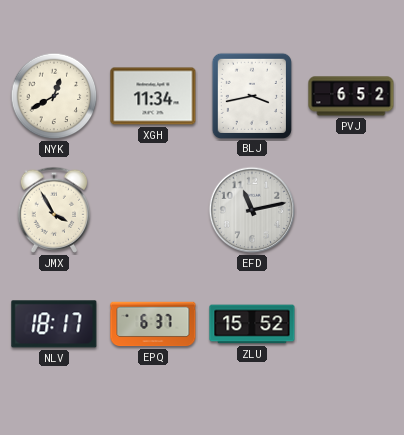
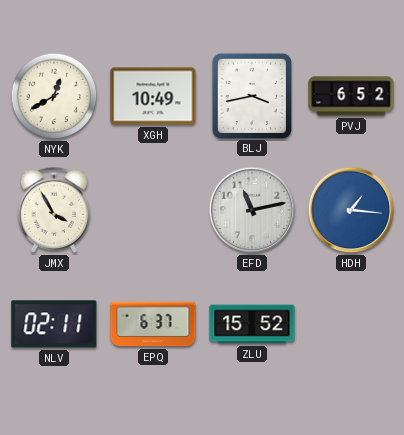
XGH: 11:34 -> 10:49 (153, 96)
HDH: none -> 1:16 (351, 210)
NLV: 18:17 -> 02:11 (54, 324)
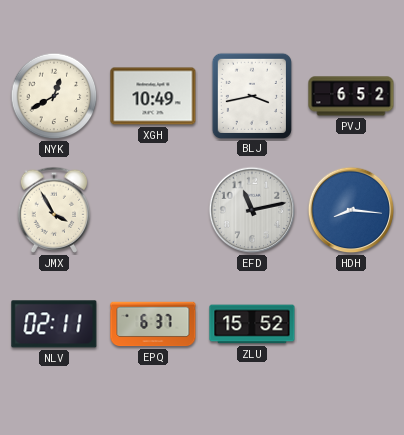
HDH: 1:16 -> 8:16 (351, 210)
